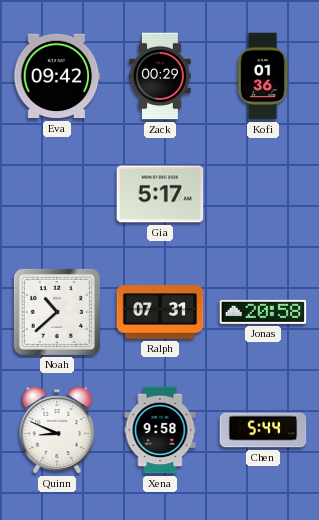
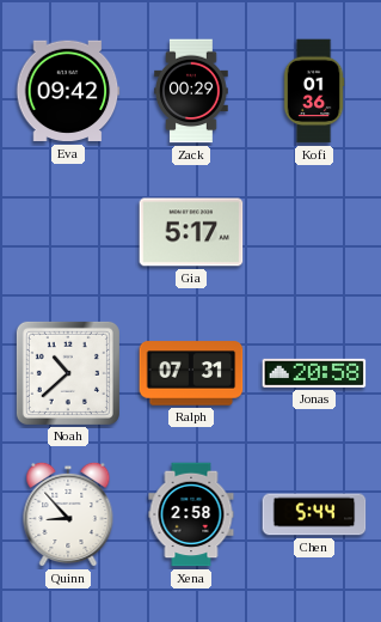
Quinn: 8:49 -> 8:53 (68, 514)
Xena: 9:58 -> 2:58 (191, 514)
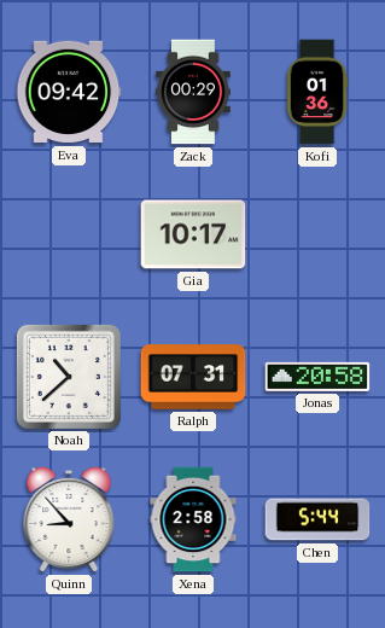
Gia: 5:17 -> 10:17 (193, 234)
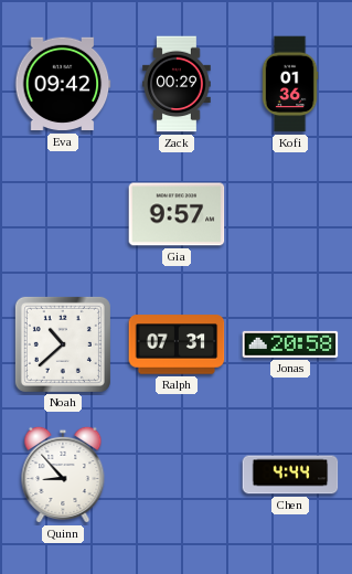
Gia: 10:17 -> 9:57 (177, 214)
Xena: 2:58 -> none (193, 519)
Chen: 5:44 -> 4:44 (290, 475)
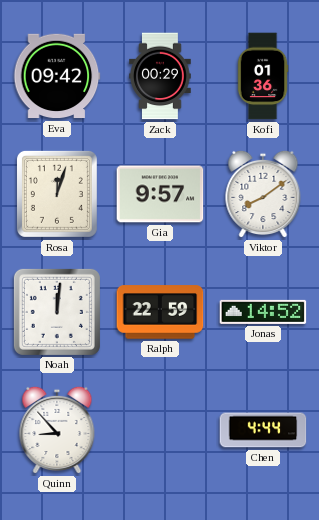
Rosa: none -> 12:03 (57, 194)
Viktor: none -> 8:09 (263, 194)
Noah: 10:38 -> 12:01 (57, 312)
Ralph: 07:31 -> 22:59 (160, 312)
Jonas: 20:58 -> 14:52 (263, 312)
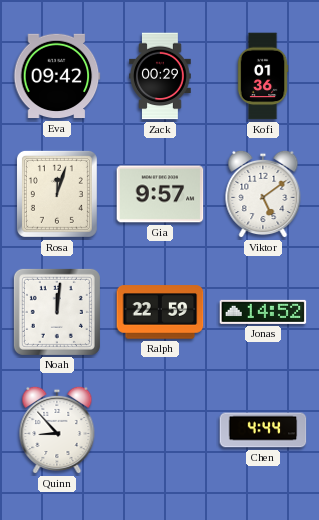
Viktor: 8:09 -> 5:09 (263, 194)
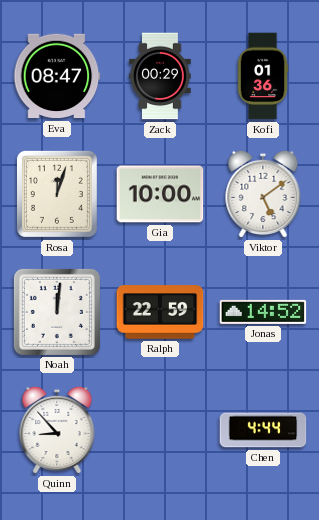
Eva: 09:42 -> 08:47 (57, 76)
Gia: 9:57 -> 10:00 (160, 194)
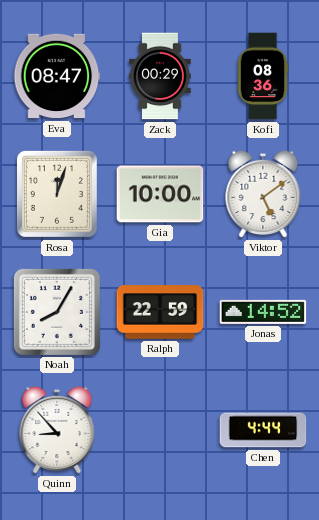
Kofi: 01:36 -> 08:36 (263, 76)
Noah: 12:01 -> 8:05 (57, 312)
